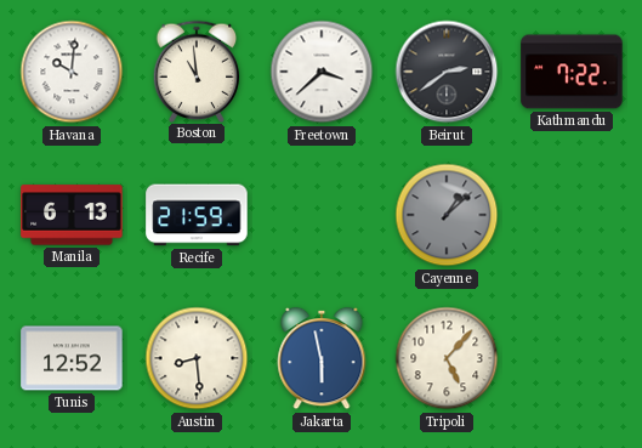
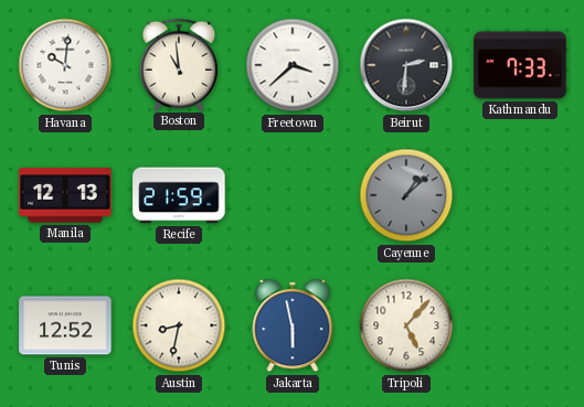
Beirut: 2:39 -> 2:31 (406, 65)
Kathmandu: 7:22 -> 7:33 (520, 65)
Manila: 6:13 -> 12:13 (65, 195)
Austin: 8:29 -> 8:32 (179, 325)
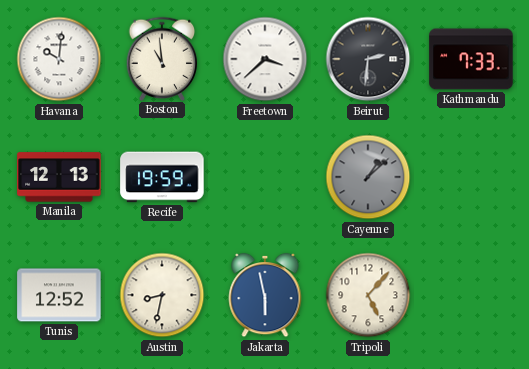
Recife: 21:59 -> 19:59 (162, 177)
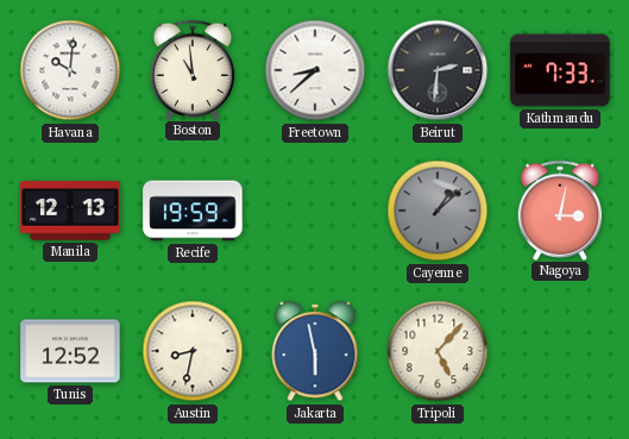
Freetown: 3:38 -> 8:38 (315, 70)
Nagoya: none -> 3:02 (560, 209)
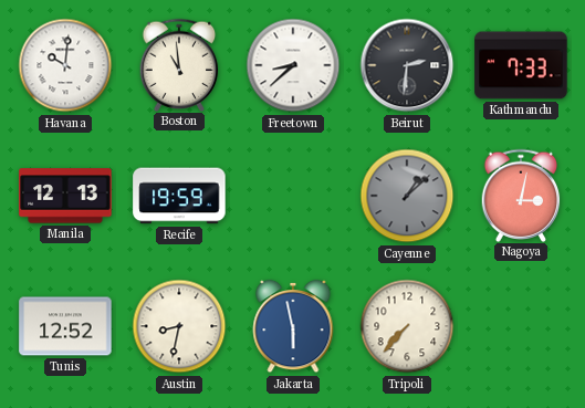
Tripoli: 5:07 -> 7:37 (407, 326)
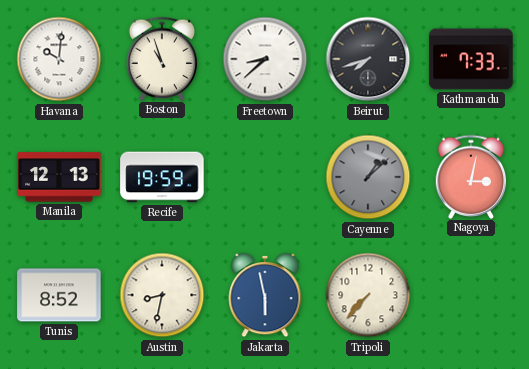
Boston: 10:59 -> 10:57 (162, 58)
Beirut: 2:31 -> 7:42 (368, 59)
Tunis: 12:52 -> 8:52 (59, 295)
